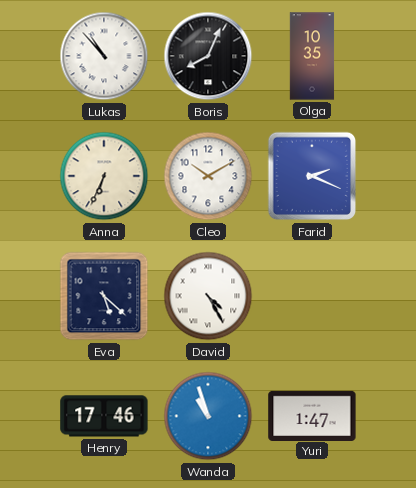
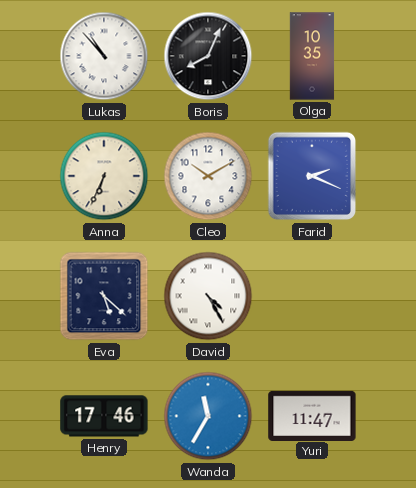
Wanda: 10:57 -> 11:35 (208, 416)
Yuri: 1:47 -> 11:47 (312, 415)
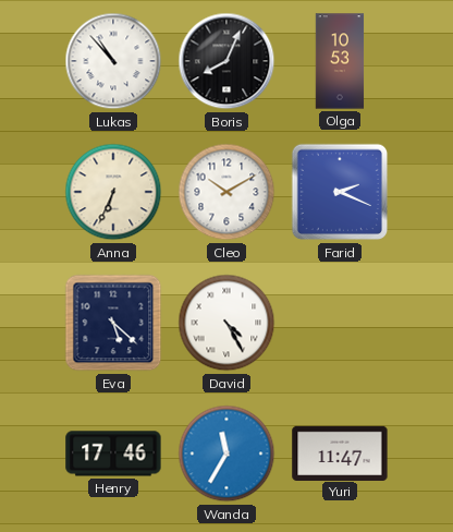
Olga: 10:35 -> 10:53 (340, 61)
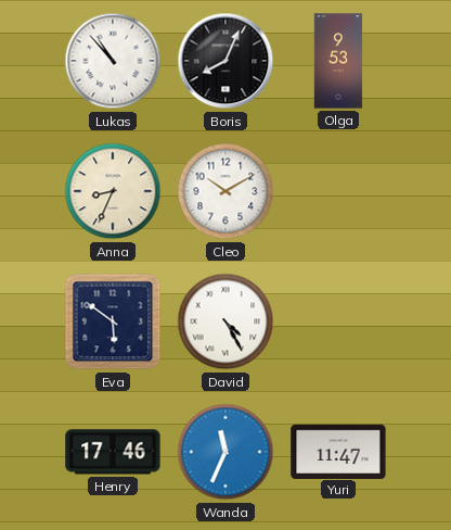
Olga: 10:53 -> 9:53 (338, 61)
Anna: 6:34 -> 8:34 (113, 191)
Farid: 2:19 -> none (340, 192)
Eva: 5:22 -> 5:51 (113, 321)
Wanda: 11:35 -> 11:34 (225, 452)
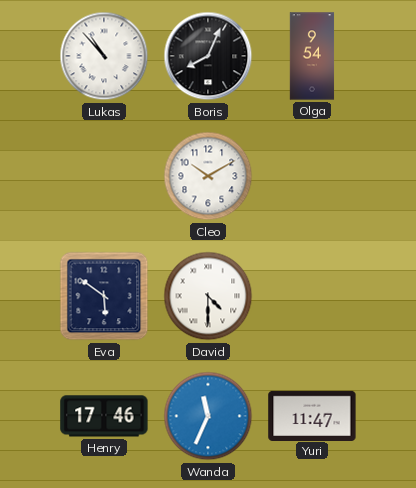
Olga: 9:53 -> 9:54 (312, 56)
Anna: 8:34 -> none (113, 191)
David: 4:25 -> 4:30 (208, 296)
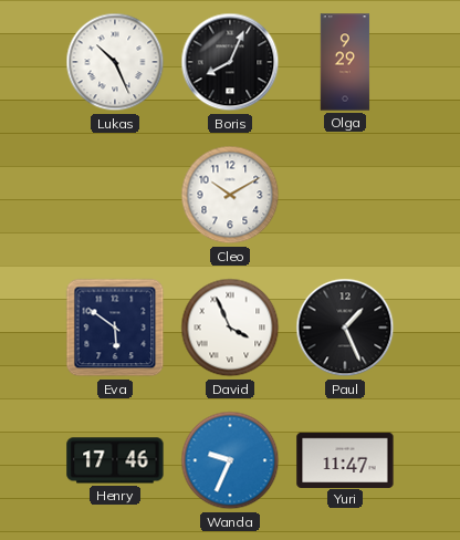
Lukas: 10:53 -> 10:26 (115, 62)
Olga: 9:54 -> 9:29 (345, 62)
David: 4:30 -> 3:56 (230, 328)
Paul: none -> 1:26 (345, 328)
Wanda: 11:34 -> 9:34 (230, 460)
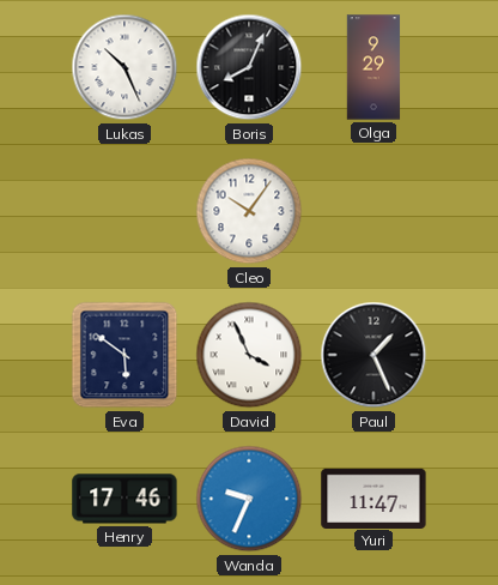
Cleo: 10:10 -> 10:06 (249, 211)
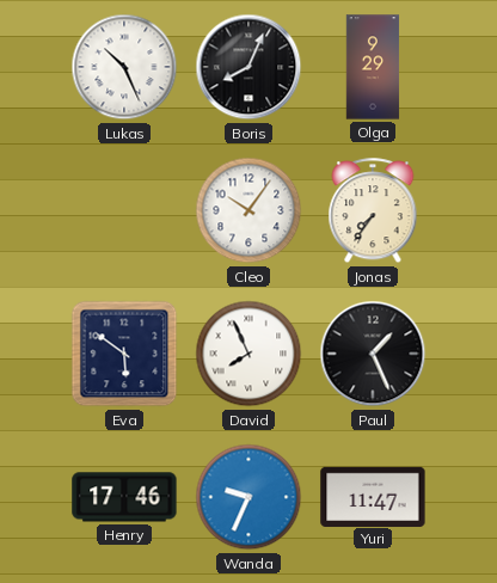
Jonas: none -> 7:36 (373, 211)
David: 3:56 -> 7:56 (249, 354)
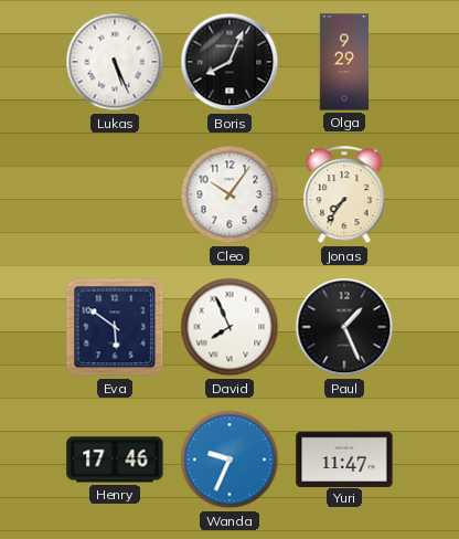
Lukas: 10:26 -> 5:26 (115, 62)
